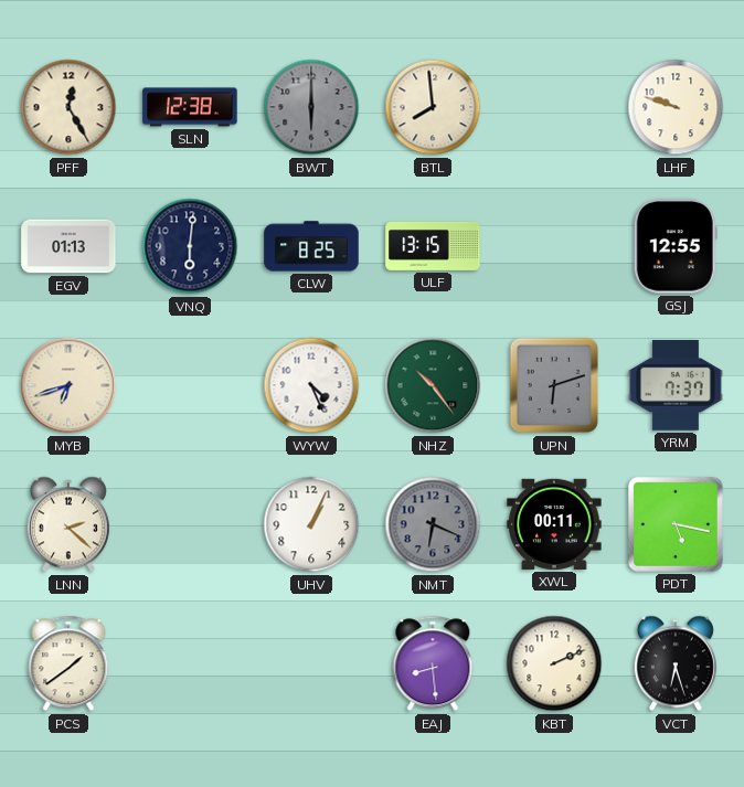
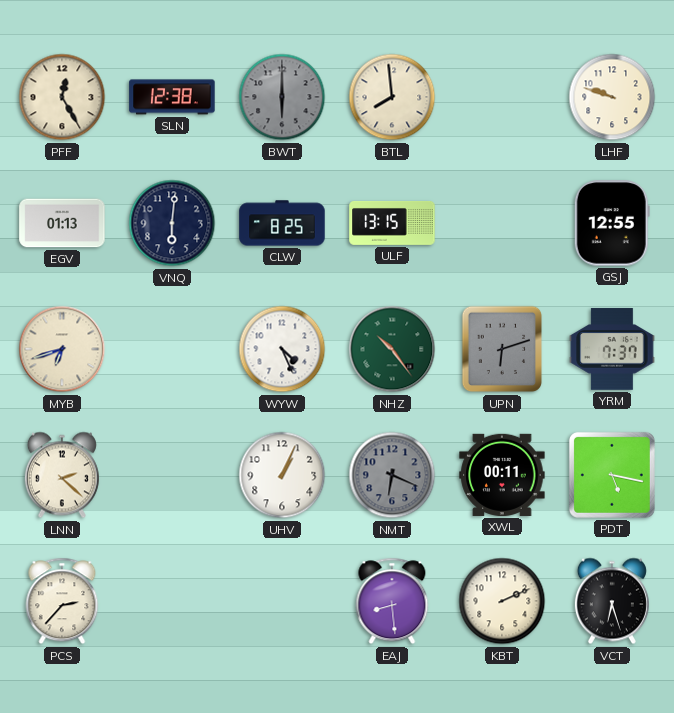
PCS: 1:39 -> 2:37 (62, 601)
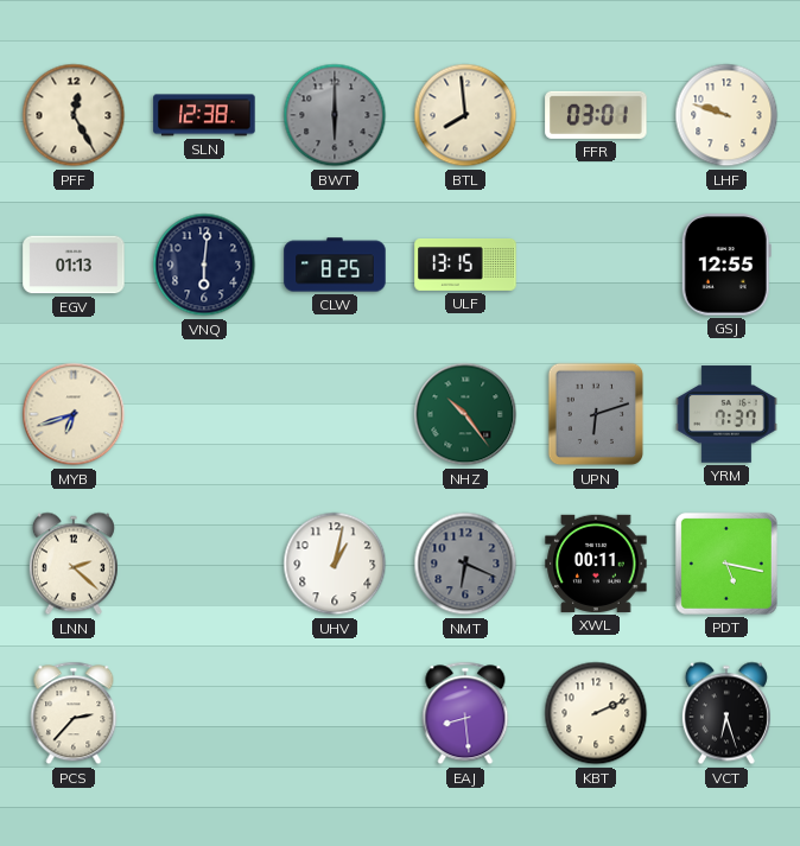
FFR: none -> 03:01 (596, 115)
WYW: 4:26 -> none (282, 349)
UHV: 1:04 -> 1:02 (335, 564)
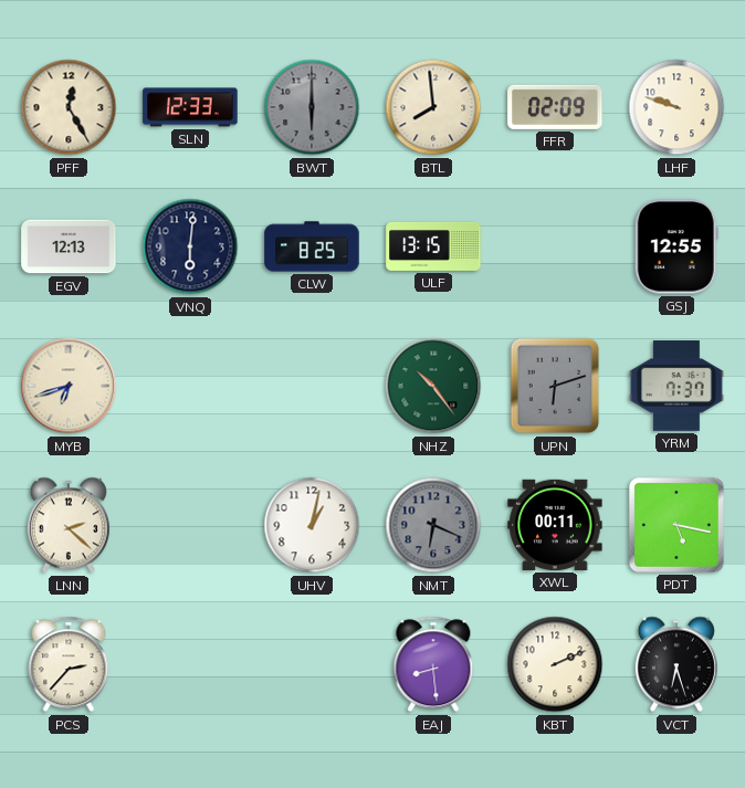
SLN: 12:38 -> 12:33 (190, 107)
FFR: 03:01 -> 02:09 (555, 107)
EGV: 01:13 -> 12:13 (69, 246)
